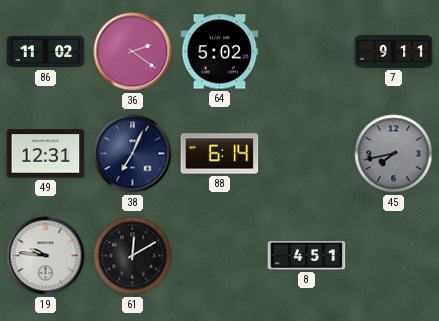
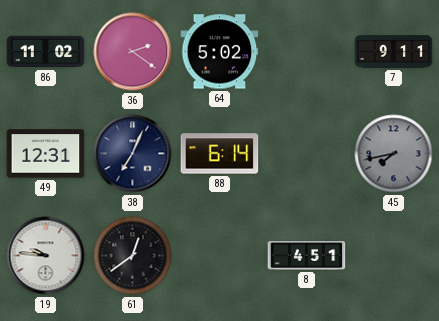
61: 12:10 -> 12:39 (133, 256)
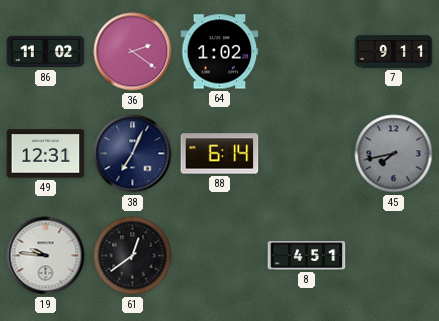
64: 5:02 -> 1:02 (220, 52)
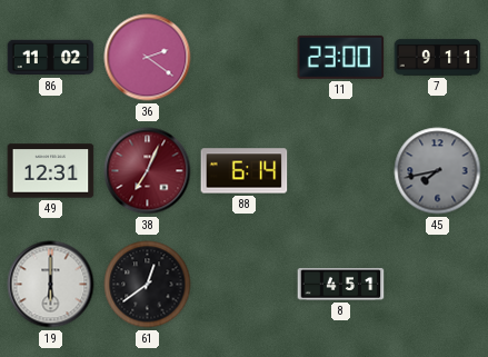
64: 1:02 -> none (220, 52)
11: none -> 23:00 (341, 57)
38 dial: navy -> burgundy (148, 171)
19: 9:46 -> 6:00 (51, 285)
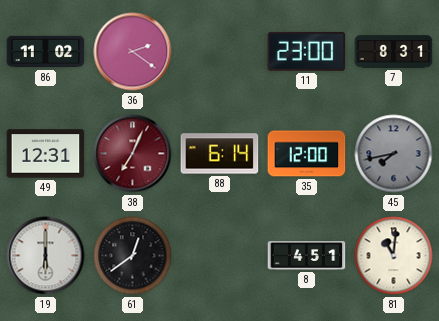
7: 9:11 -> 8:31 (394, 52)
35: none -> 12:00 (307, 154)
81: none -> 11:01 (394, 256)
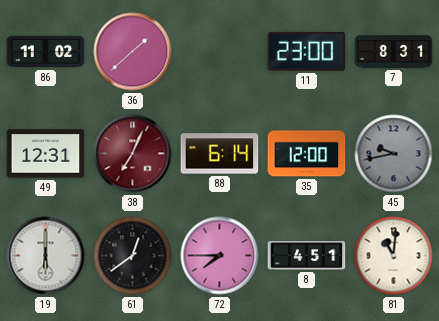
36: 2:21 -> 1:38 (133, 52)
45: 7:43 -> 9:43 (394, 154)
72: none -> 7:45 (220, 256)
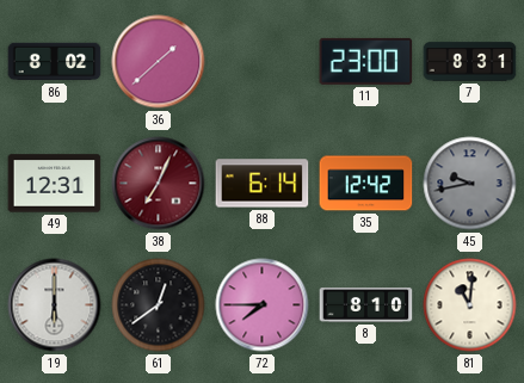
86: 11:02 -> 8:02 (55, 62)
35: 12:00 -> 12:42 (366, 184)
8: 4:51 -> 8:10 (366, 305)
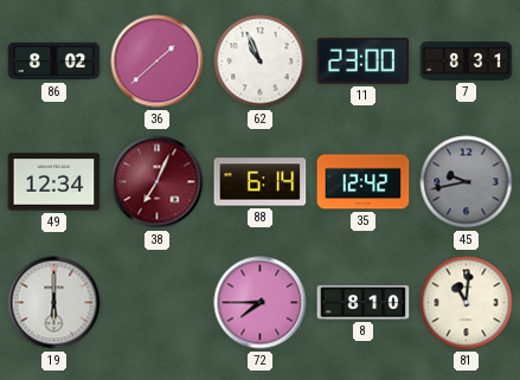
62: none -> 10:56 (261, 62)
49: 12:31 -> 12:34 (54, 182)
61: 12:39 -> none (159, 305)
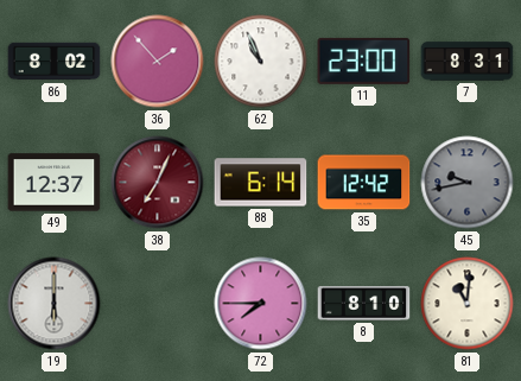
36: 1:38 -> 1:53 (158, 62)
49: 12:34 -> 12:37 (55, 183)
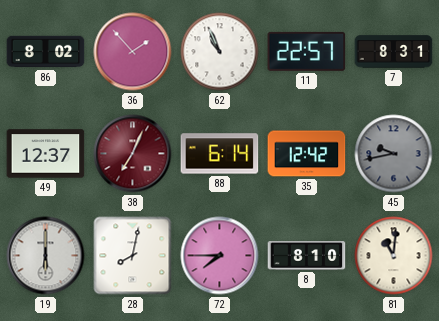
11: 23:00 -> 22:57 (307, 51)
28: none -> 8:02 (133, 256)
